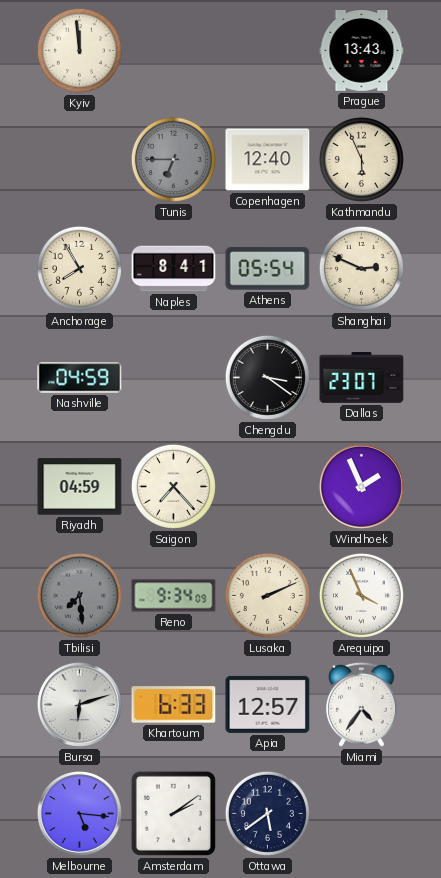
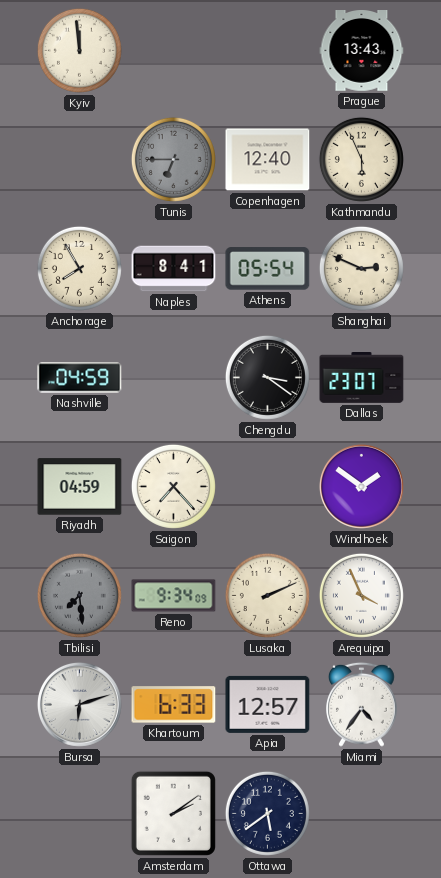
Windhoek: 1:56 -> 1:51 (361, 486)
Melbourne: 5:16 -> none (79, 813)
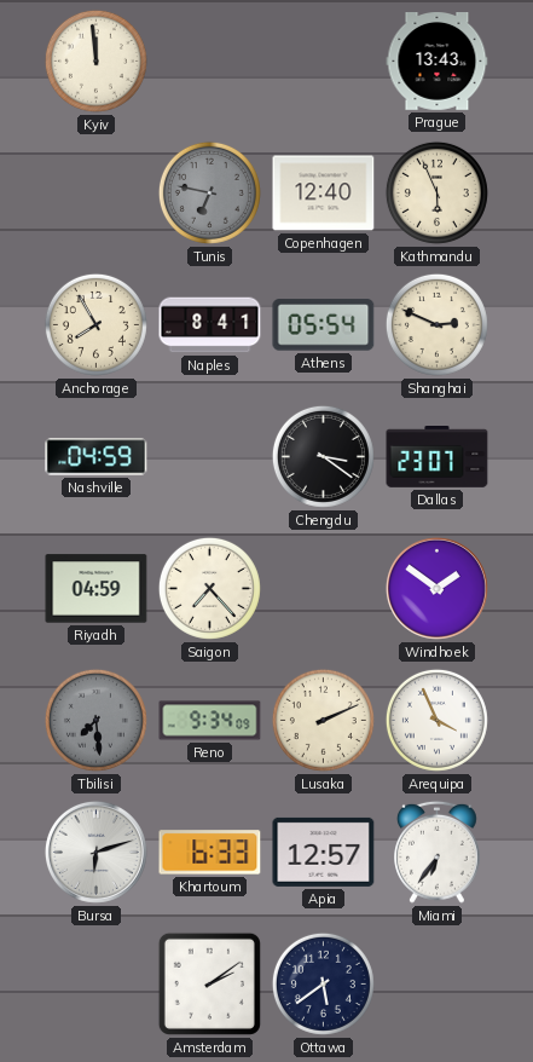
Tunis: 6:45 -> 6:47 (209, 192)
Miami: 4:36 -> 6:36 (438, 852)
